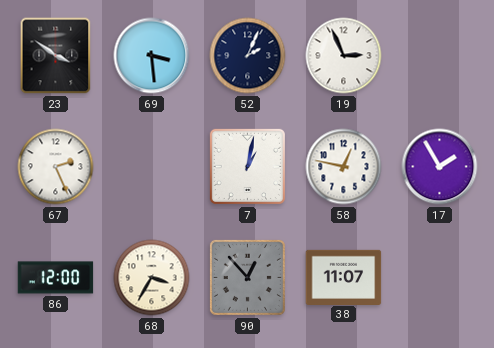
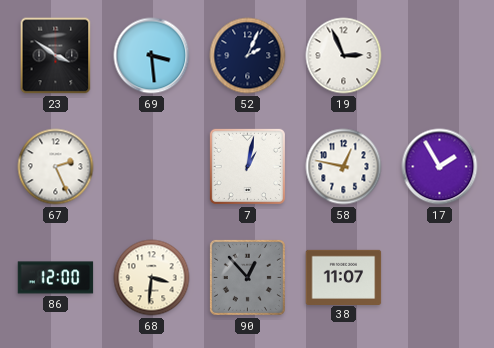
68: 3:35 -> 3:31 (152, 278)
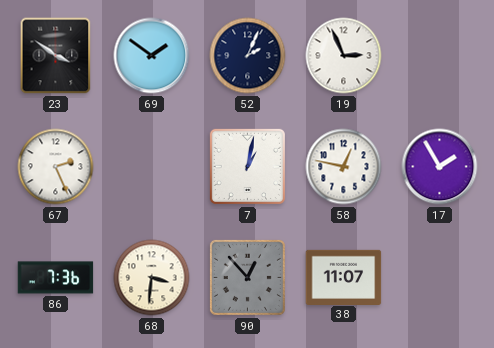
69: 3:29 -> 1:51 (152, 56)
86: 12:00 -> 7:36 (56, 278)
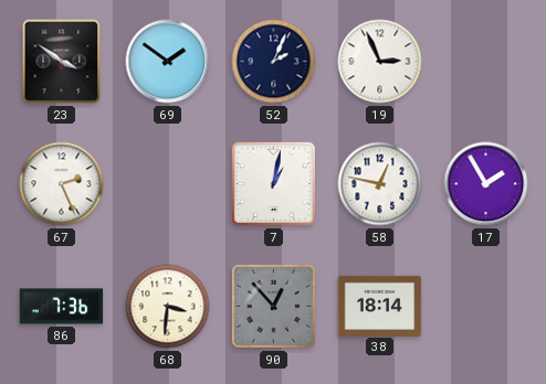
38: 11:07 -> 18:14 (380, 306)
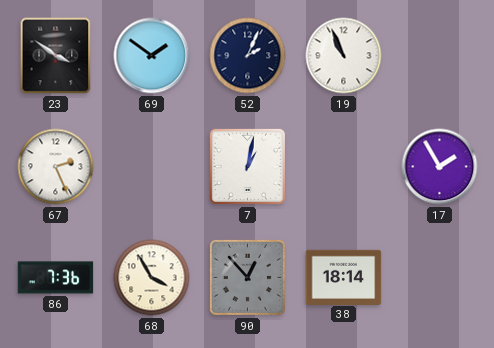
19: 2:56 -> 10:56 (344, 56)
58: 12:47 -> none (380, 184)
68: 3:31 -> 3:55 (152, 278)
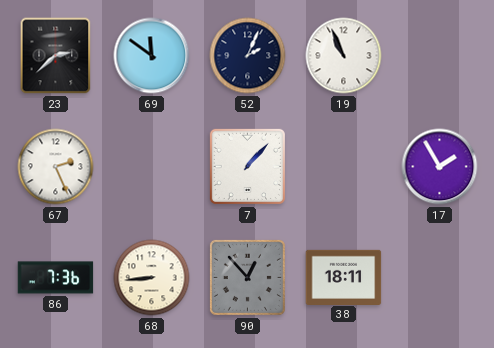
23: 3:51 -> 2:38 (56, 56)
69: 1:51 -> 11:51 (152, 56)
7: 1:02 -> 1:07 (247, 166)
68: 3:55 -> 8:44 (152, 278)
38: 18:14 -> 18:11 (344, 277)
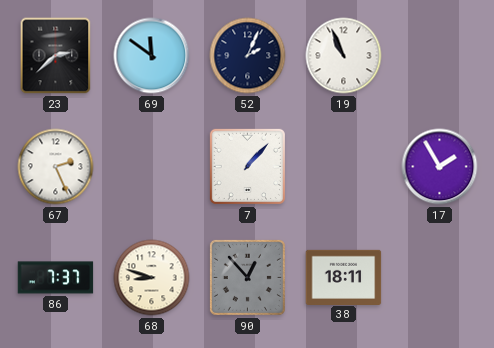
86: 7:36 -> 7:37 (56, 278)
68: 8:44 -> 8:48 (152, 278)
